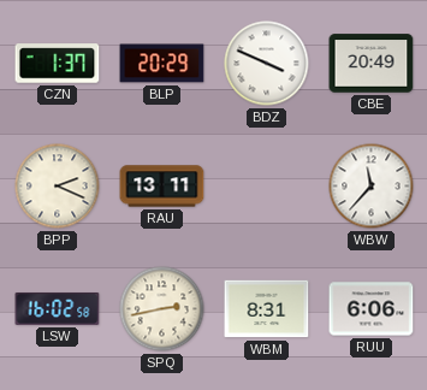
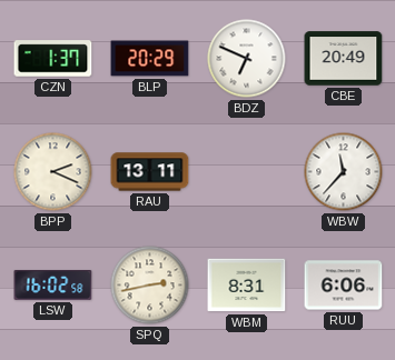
BDZ: 3:49 -> 6:49 (247, 59)
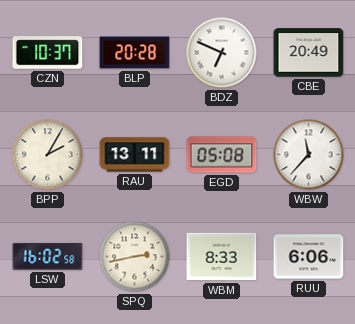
CZN: 1:37 -> 10:37 (48, 53)
BLP: 20:29 -> 20:28 (135, 53)
BPP: 2:19 -> 2:05 (48, 155)
EGD: none -> 05:08 (222, 155)
WBM: 8:31 -> 8:33 (222, 257)
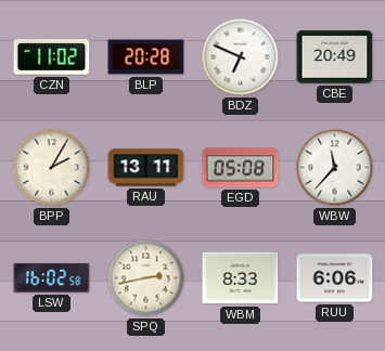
CZN: 10:37 -> 11:02 (52, 57)
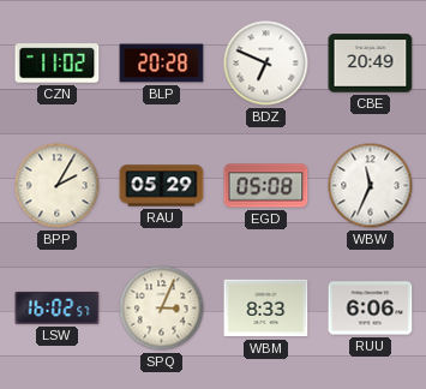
RAU: 13:11 -> 05:29 (162, 186)
WBW: 11:37 -> 11:34 (371, 186)
LSW: 16:02:58 -> 16:02:57 (58, 307)
SPQ: 2:43 -> 3:04 (162, 309)
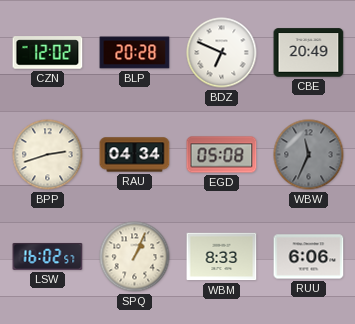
CZN: 11:02 -> 12:02 (48, 53)
BPP: 2:05 -> 2:42 (48, 155)
RAU: 05:29 -> 04:34 (135, 155)
WBW dial: white -> grey (309, 155)
SPQ: 3:04 -> 1:04 (135, 257)
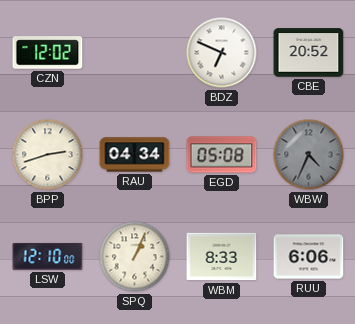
BLP: 20:28 -> none (135, 53)
CBE: 20:49 -> 20:52 (309, 53)
WBW: 11:34 -> 4:34 (309, 155)
LSW: 16:02 -> 12:10 (48, 256)
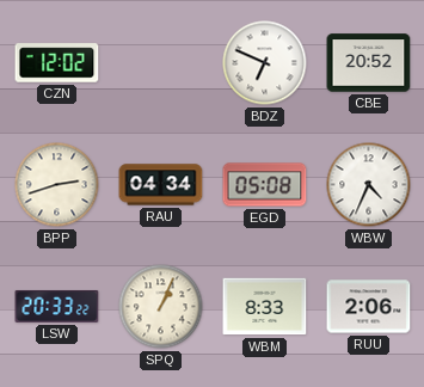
WBW dial: grey -> white (369, 185)
LSW: 12:10 -> 20:33 (57, 306)
RUU: 6:06 -> 2:06 (369, 307)
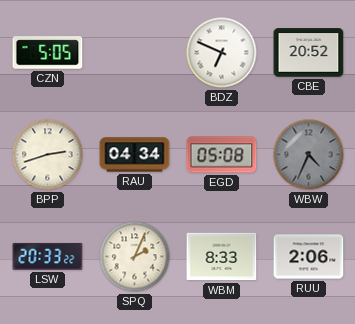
CZN: 12:02 -> 5:05 (48, 53)
WBW dial: white -> grey (309, 155)
SPQ: 1:04 -> 2:04 (135, 257)
